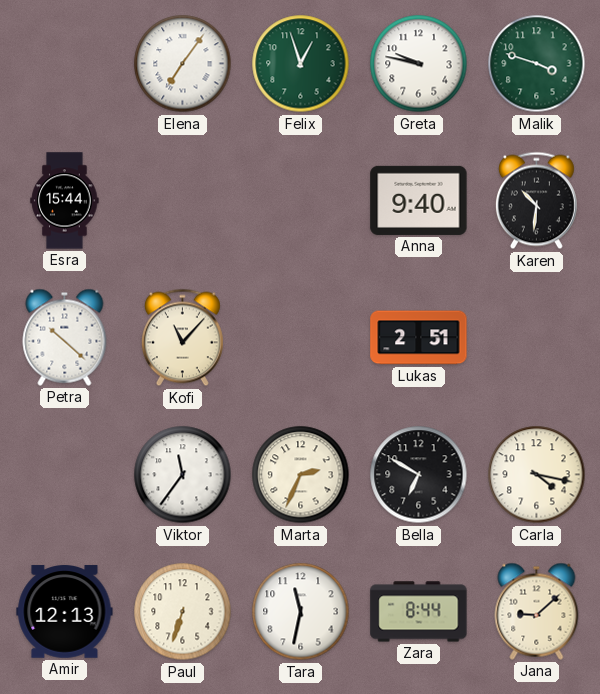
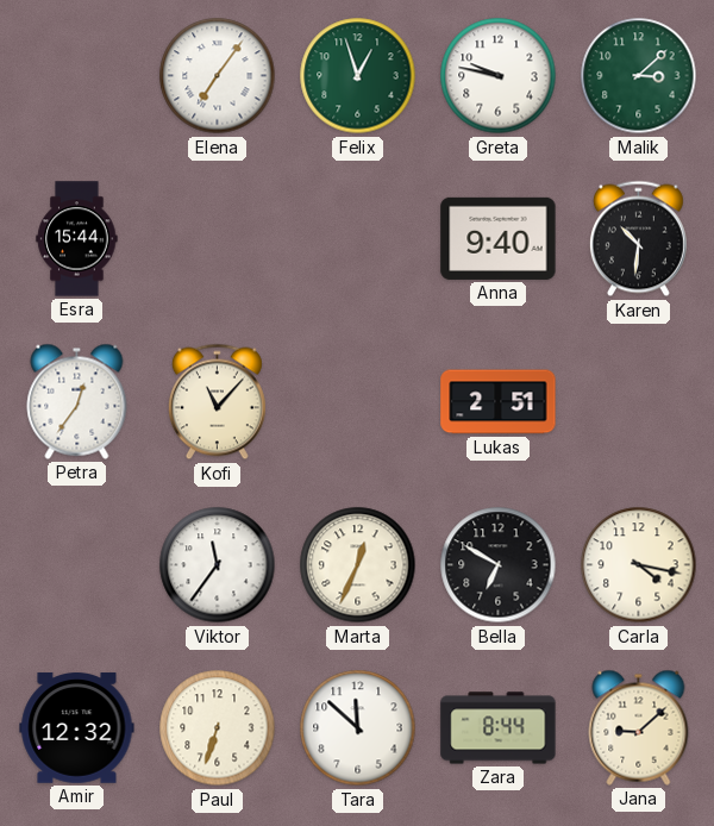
Malik: 3:48 -> 3:08 (639, 76)
Petra: 10:22 -> 12:36 (77, 401)
Marta: 2:34 -> 12:34 (358, 565)
Amir: 12:13 -> 12:32 (77, 728)
Tara: 11:32 -> 11:52 (358, 728)
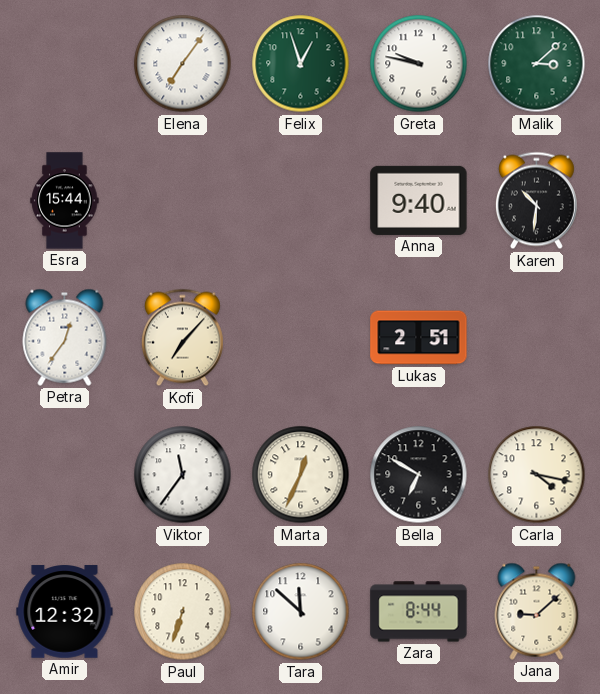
Kofi: 11:07 -> 7:07 (182, 338)
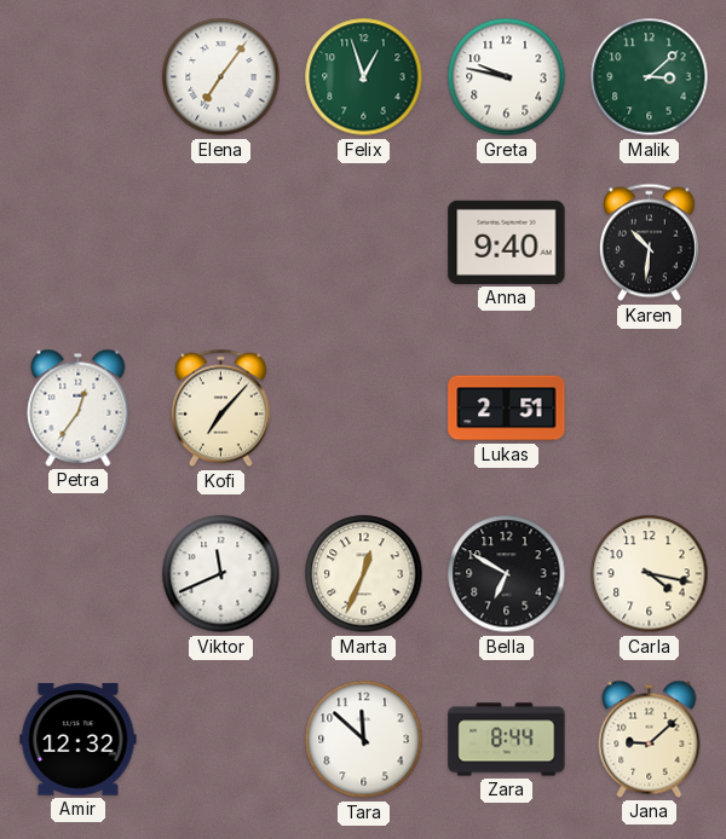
Esra: 15:44 -> none (65, 201)
Viktor: 11:36 -> 11:41 (221, 574)
Paul: 6:33 -> none (183, 612)
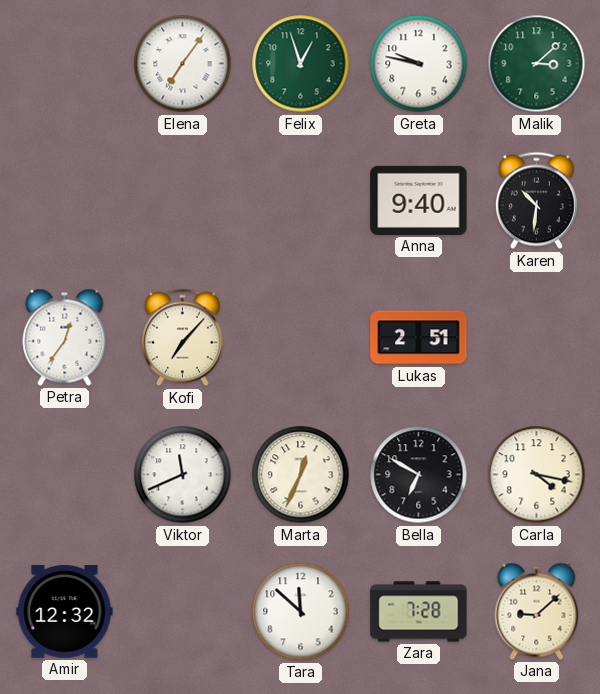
Zara: 8:44 -> 7:28 (419, 612)
